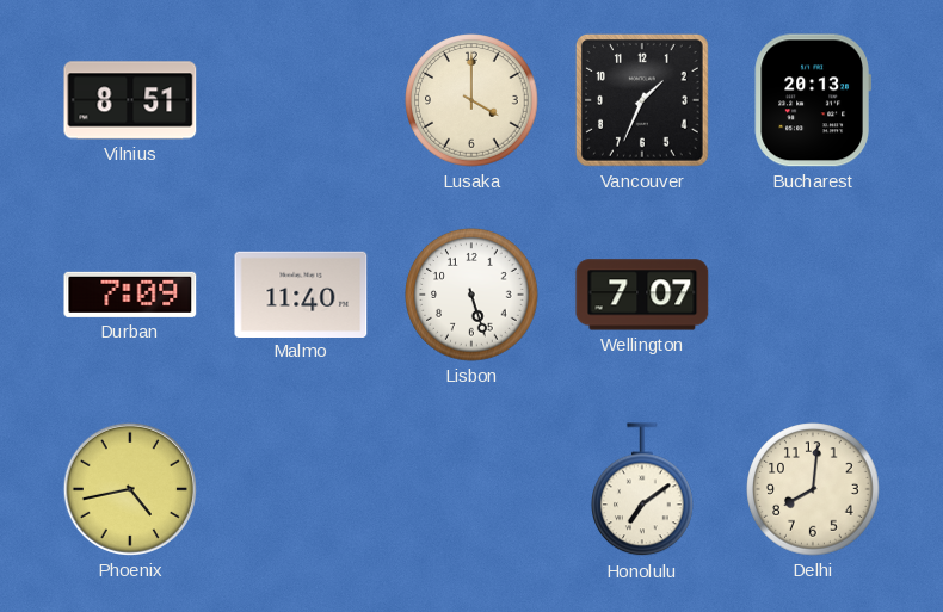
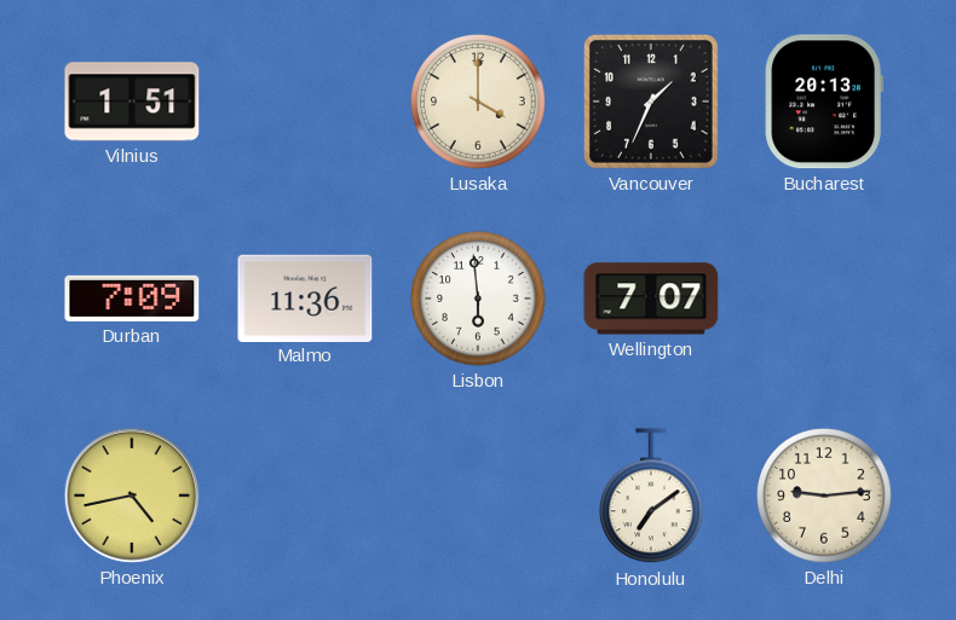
Vilnius: 8:51 -> 1:51 (132, 102)
Malmo: 11:40 -> 11:36 (305, 297)
Lisbon: 5:27 -> 5:59 (478, 299)
Delhi: 8:01 -> 9:14 (824, 496)
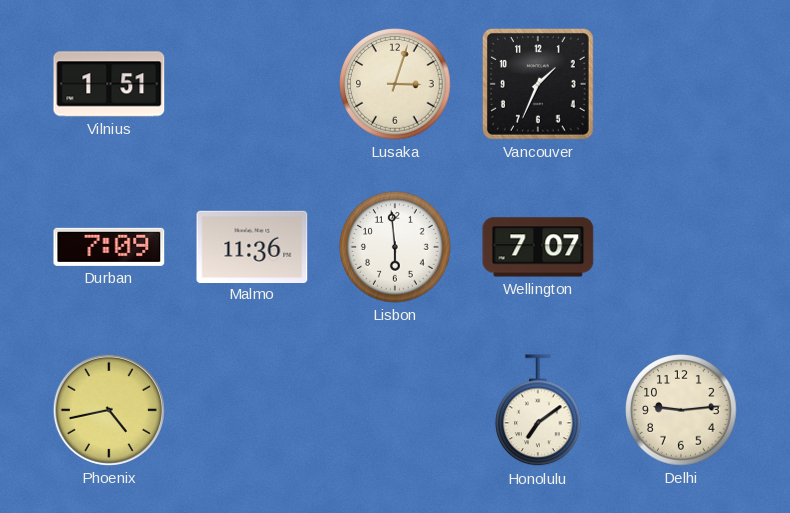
Lusaka: 4:00 -> 3:03 (395, 84)
Bucharest: 20:13 -> none (824, 102)
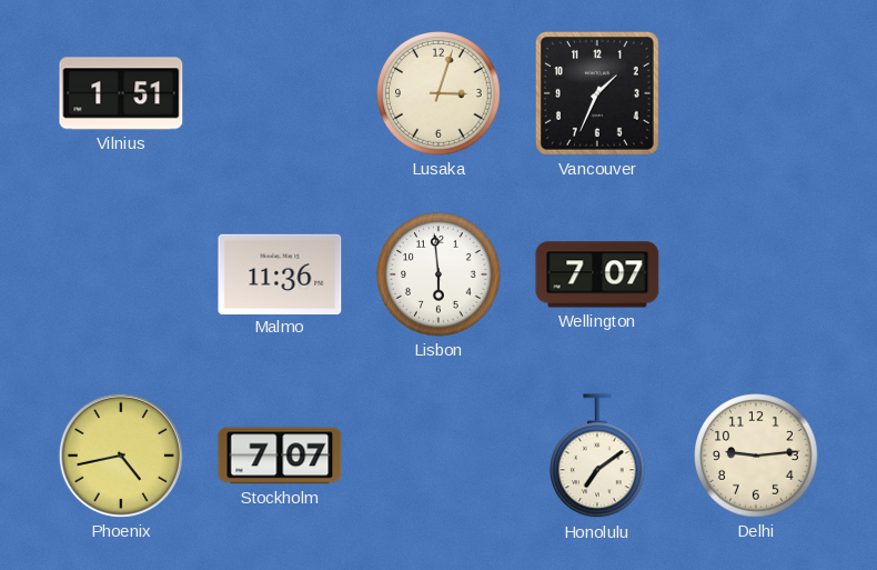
Durban: 7:09 -> none (109, 247)
Stockholm: none -> 7:07 (280, 456)
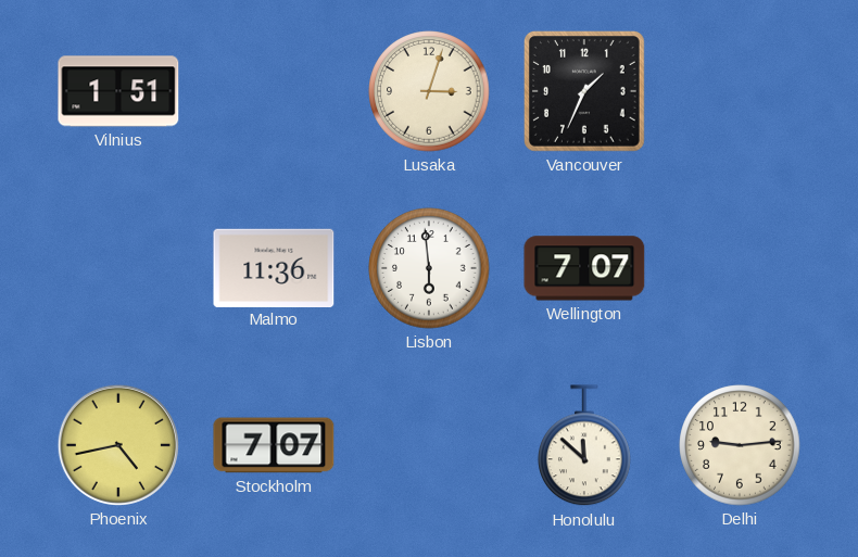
Honolulu: 7:09 -> 11:52 (585, 446)
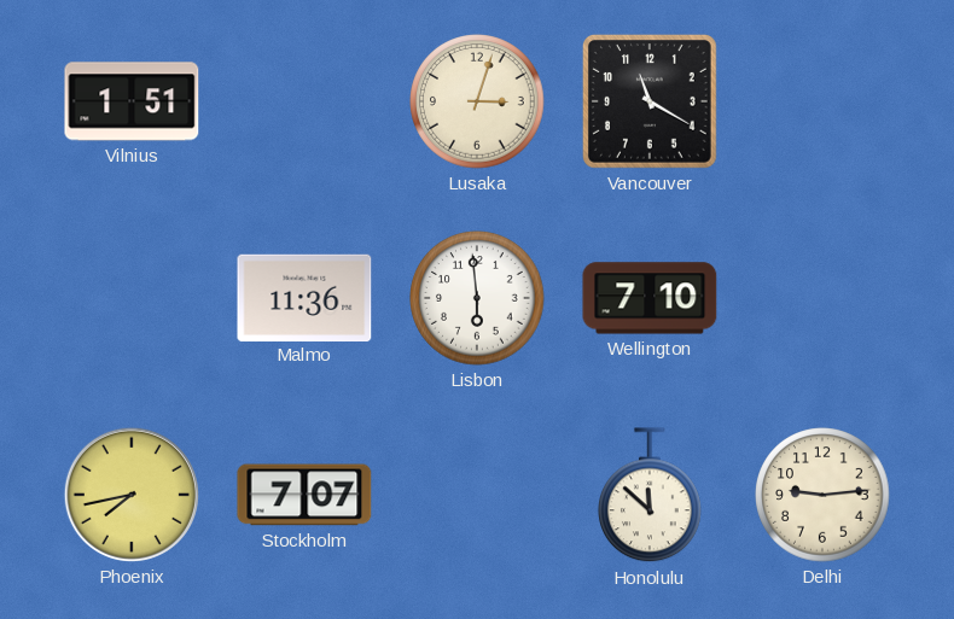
Vancouver: 1:34 -> 11:20 (650, 101)
Wellington: 7:07 -> 7:10 (650, 298)
Phoenix: 4:43 -> 7:43 (132, 495)
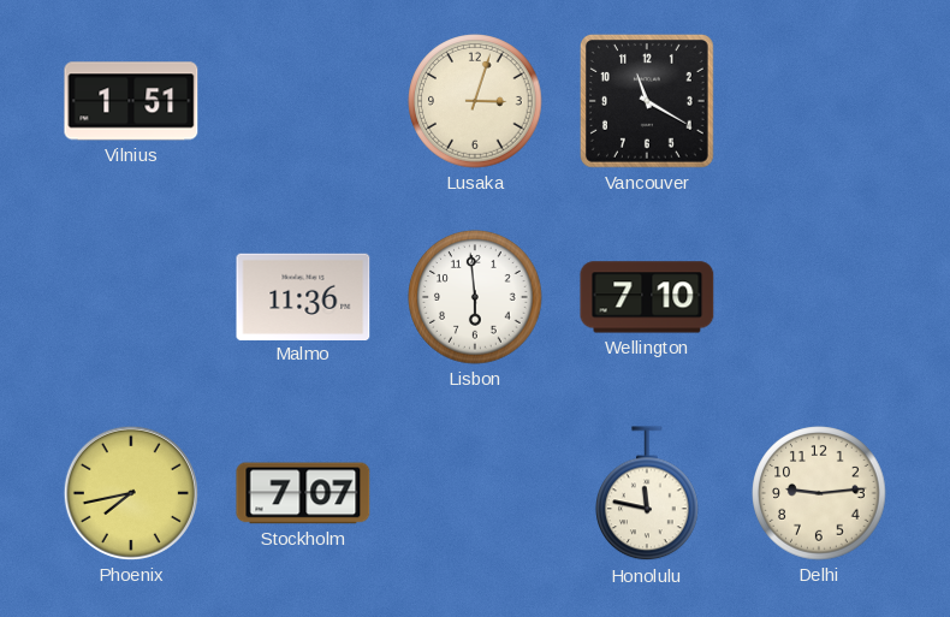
Honolulu: 11:52 -> 11:47 (648, 494)
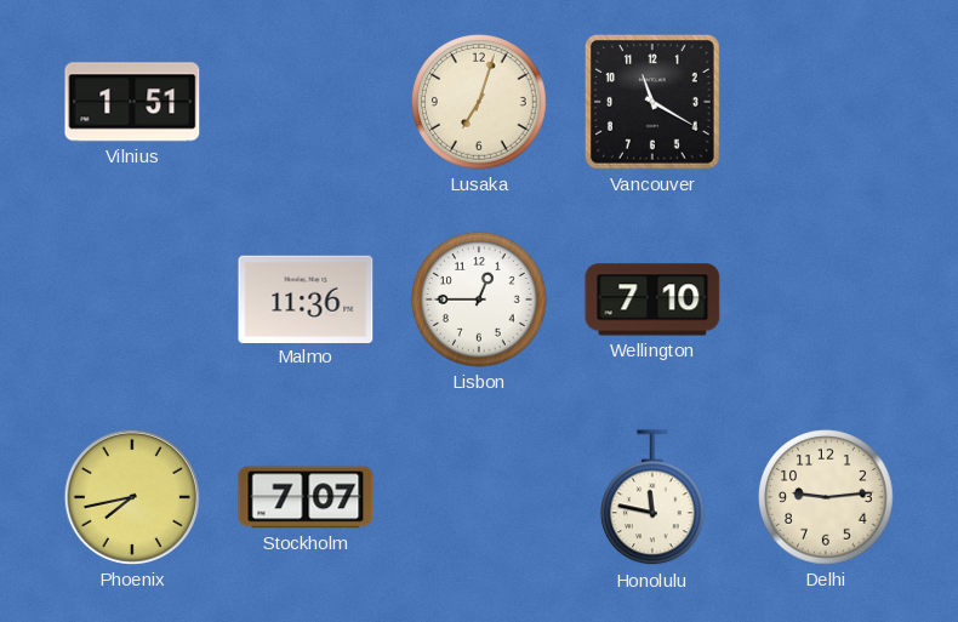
Lusaka: 3:03 -> 7:03 (479, 102)
Lisbon: 5:59 -> 12:45 (479, 299)
